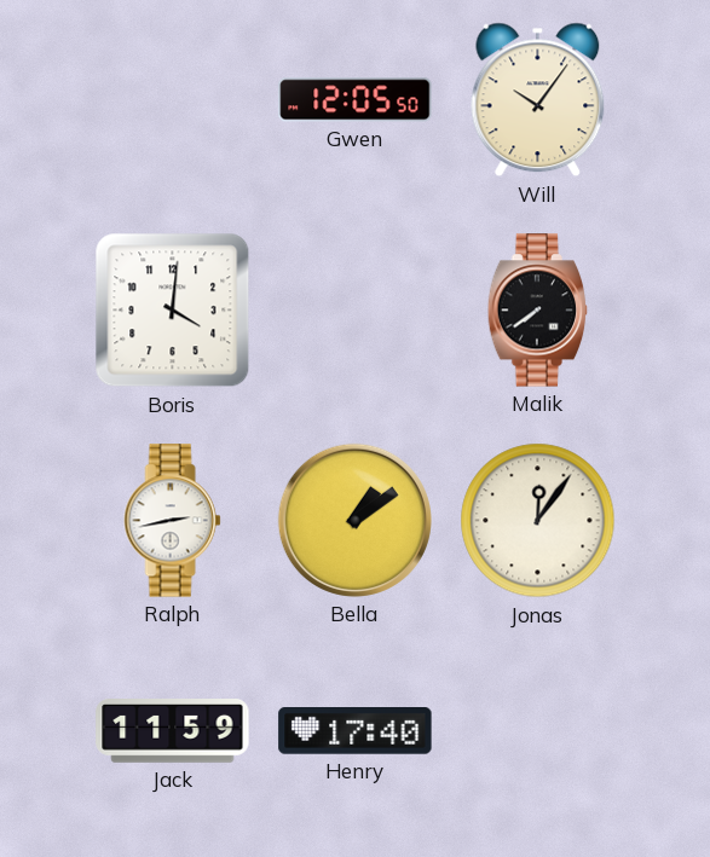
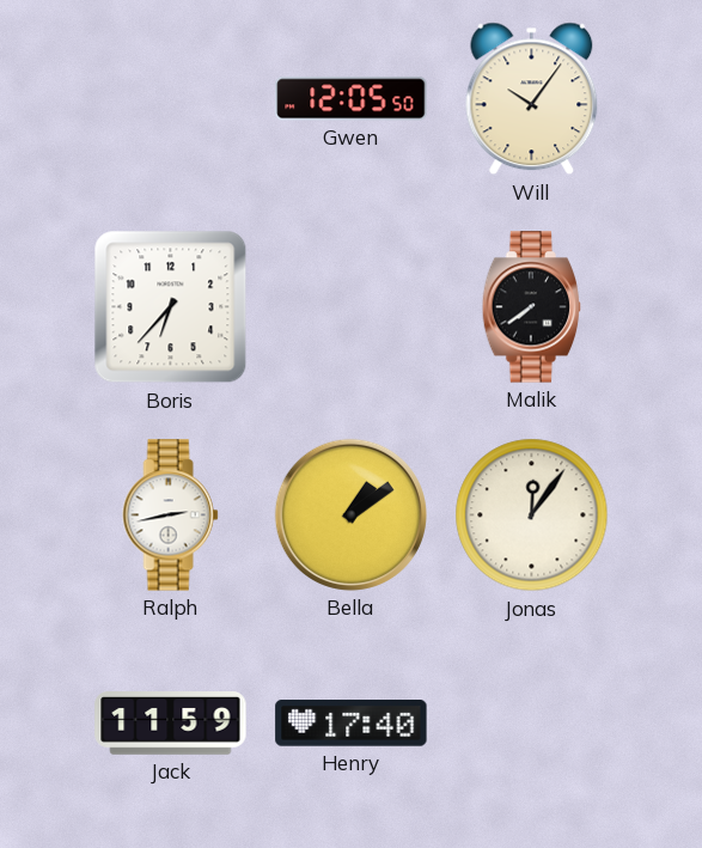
Boris: 4:01 -> 6:37 (171, 307)
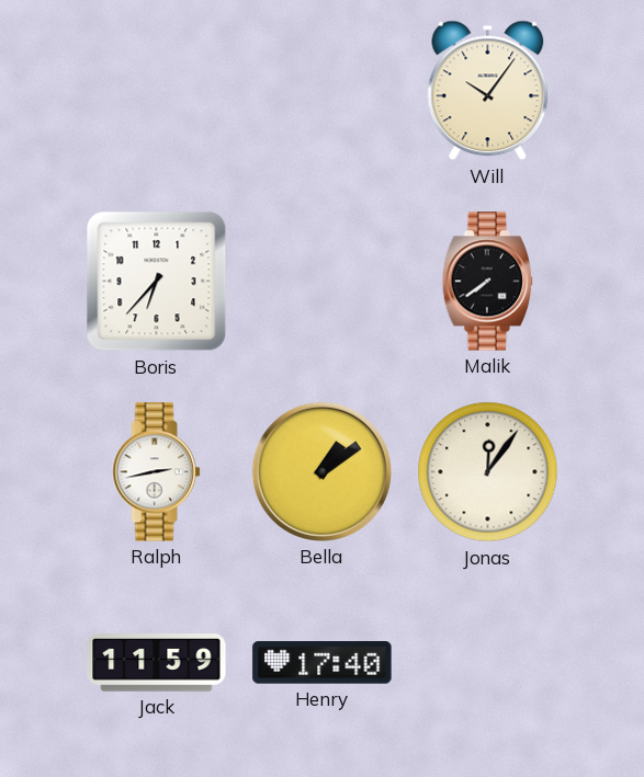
Gwen: 12:05 -> none (352, 99)
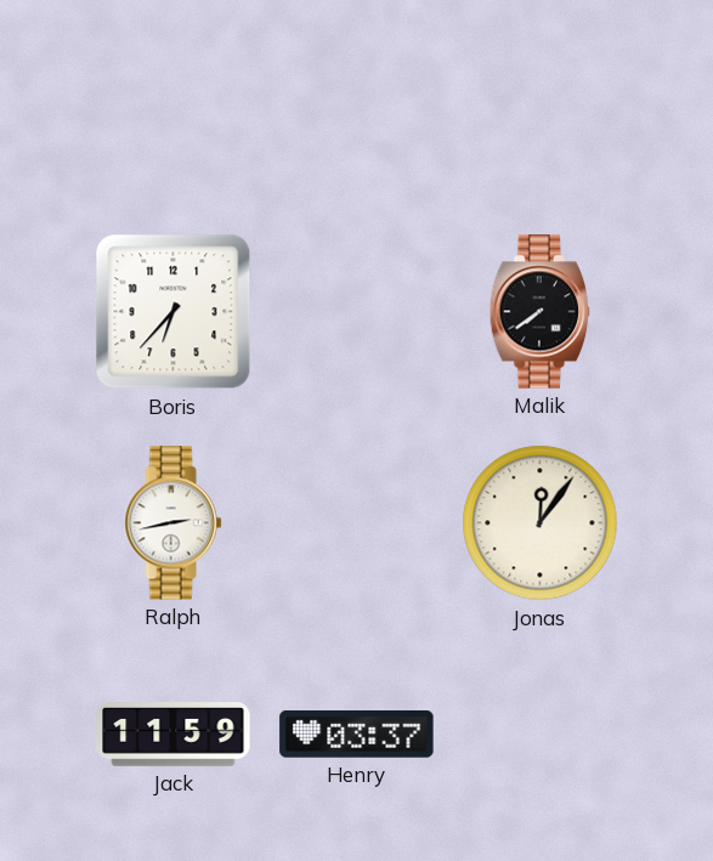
Will: 10:06 -> none (488, 91)
Bella: 1:09 -> none (321, 471)
Henry: 17:40 -> 03:37 (357, 735)
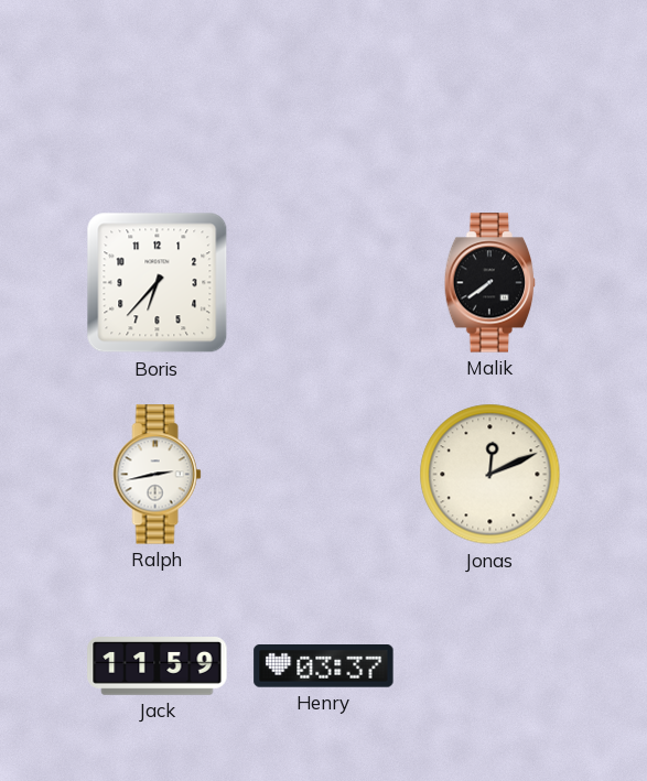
Jonas: 12:06 -> 12:11 (490, 475)
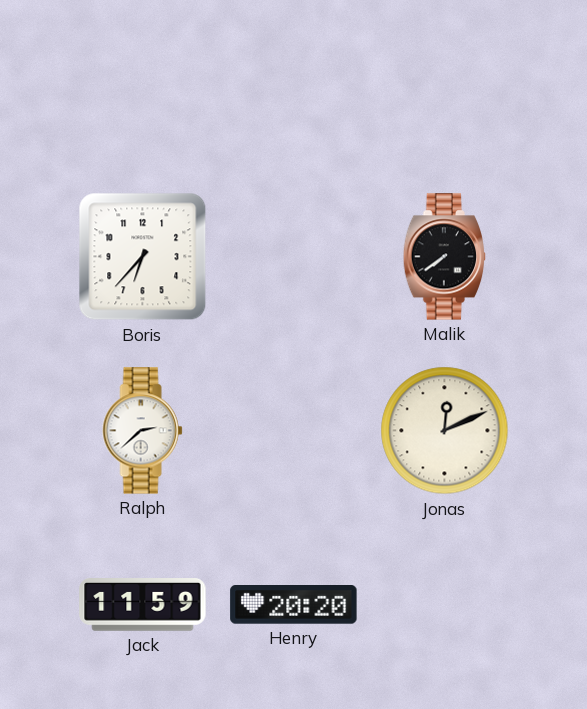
Ralph: 2:43 -> 2:38 (143, 431)
Henry: 03:37 -> 20:20 (294, 605)
